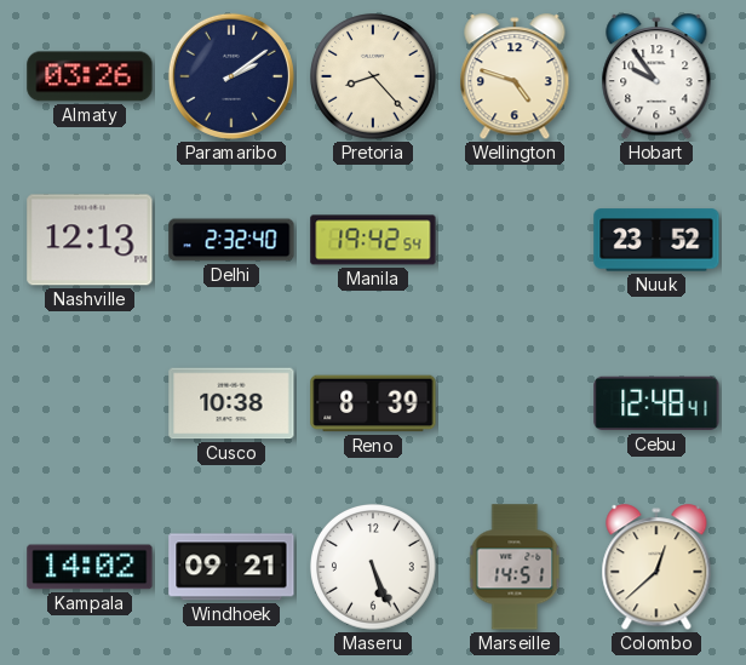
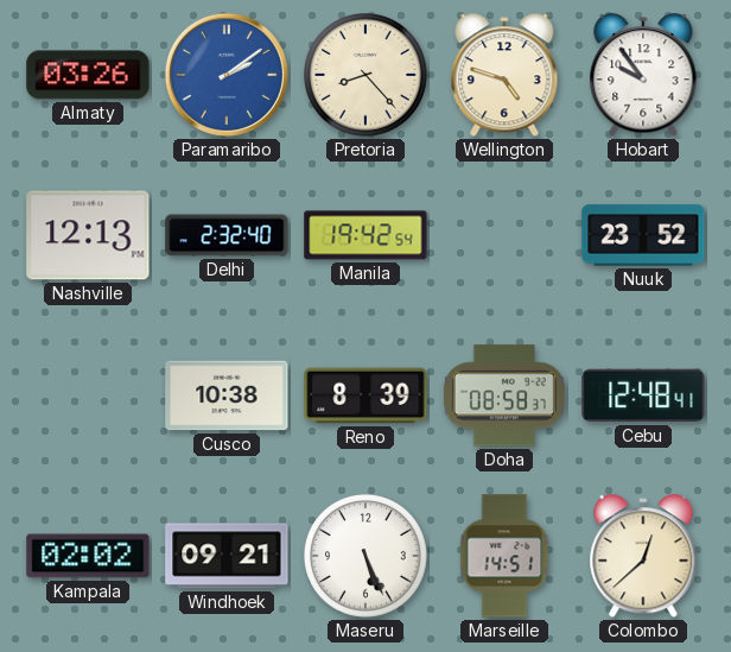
Paramaribo dial: navy -> blue (227, 75)
Doha: none -> 08:58 (504, 395)
Kampala: 14:02 -> 02:02 (88, 556)
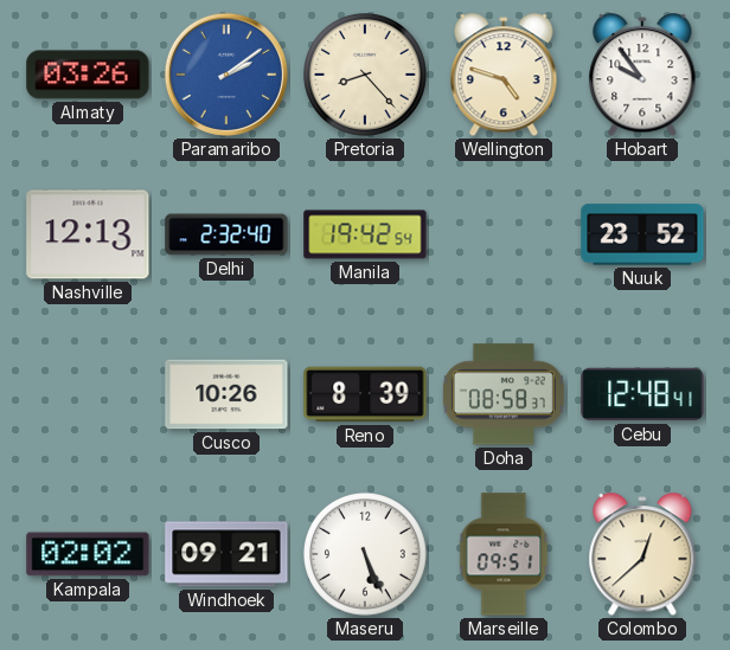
Cusco: 10:38 -> 10:26 (226, 394)
Marseille: 14:51 -> 09:51 (504, 554)
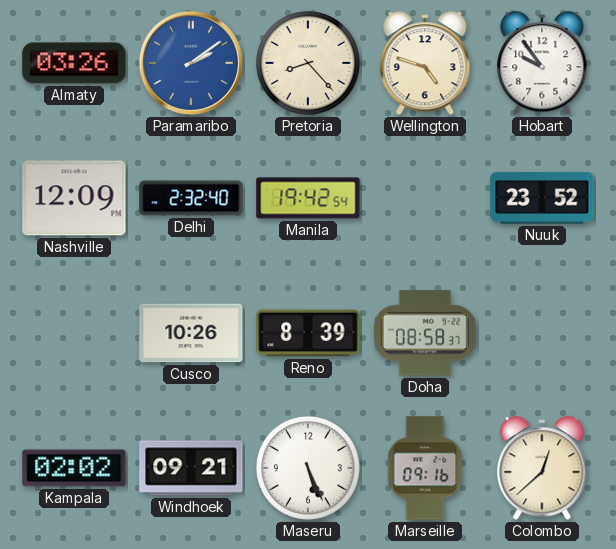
Nashville: 12:13 -> 12:09 (74, 198)
Cebu: 12:48 -> none (642, 394)
Marseille: 09:51 -> 09:16 (425, 468)
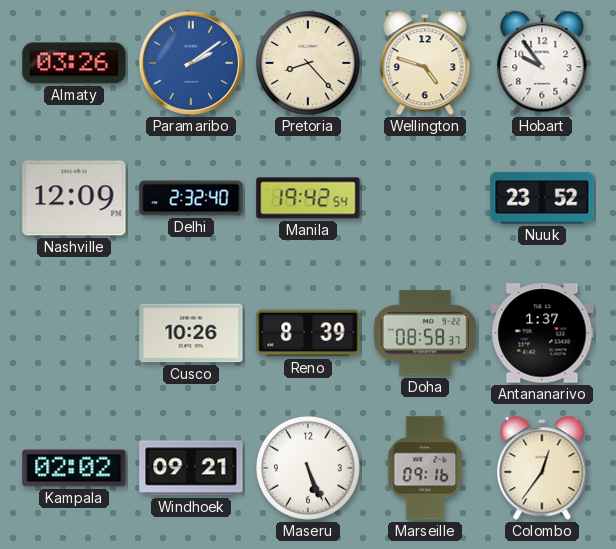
Antananarivo: none -> 1:37 (542, 333)
Colombo: 12:38 -> 12:36 (542, 469)
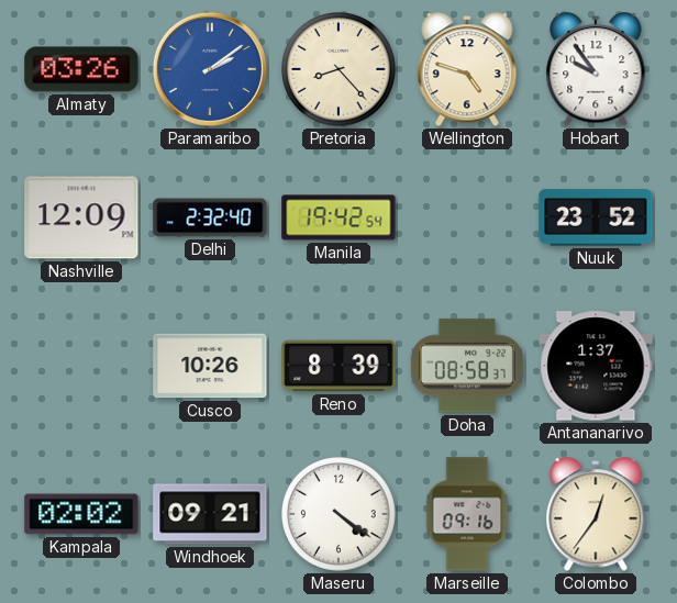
Maseru: 5:26 -> 4:21 (340, 515)
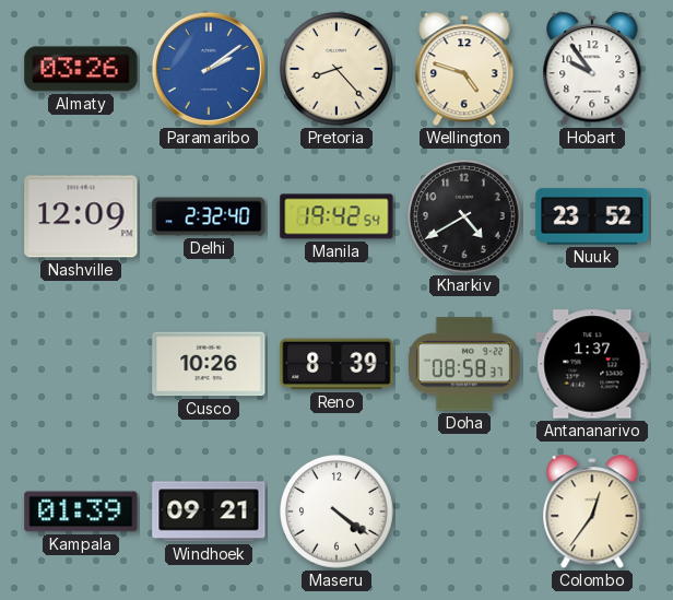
Kharkiv: none -> 4:40 (465, 217)
Kampala: 02:02 -> 01:39 (81, 511)
Marseille: 09:16 -> none (467, 514)
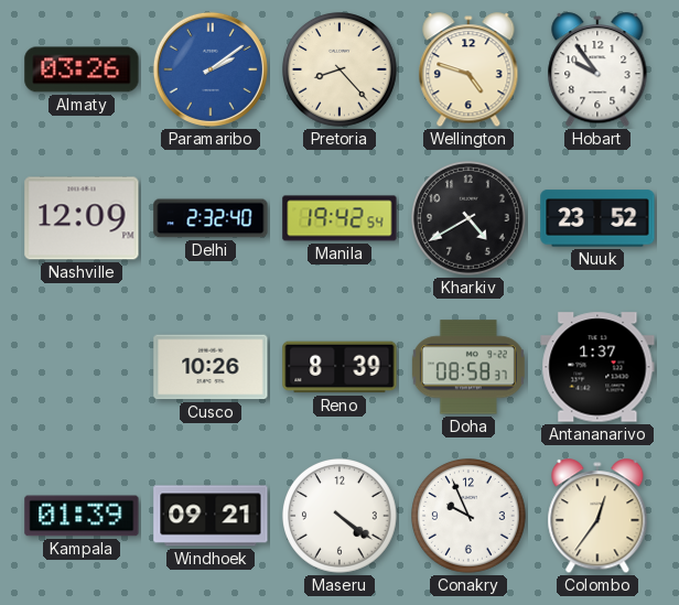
Conakry: none -> 9:56 (470, 517)
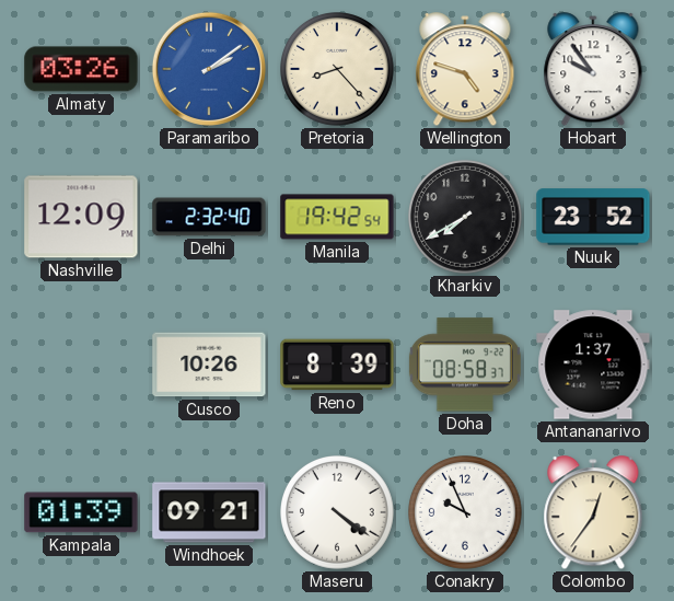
Kharkiv: 4:40 -> 7:40 (466, 218)
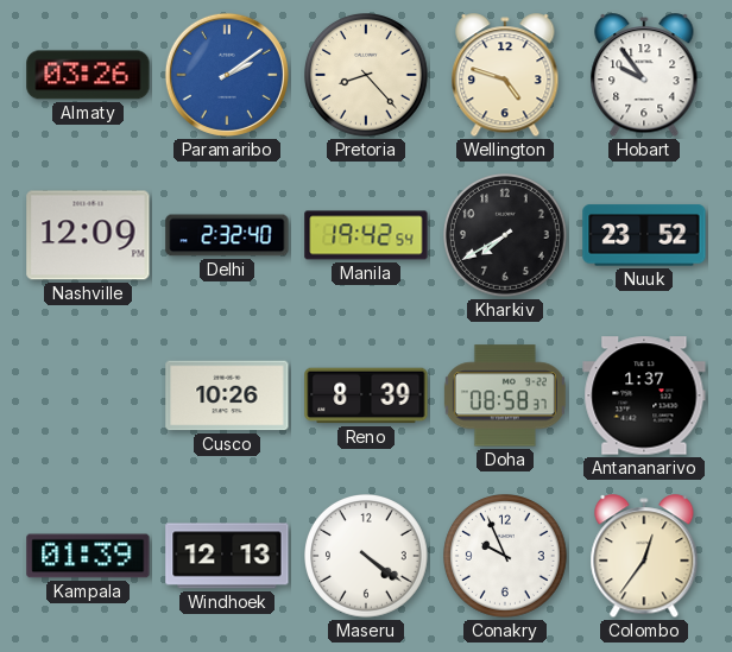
Windhoek: 09:21 -> 12:13 (227, 556)
